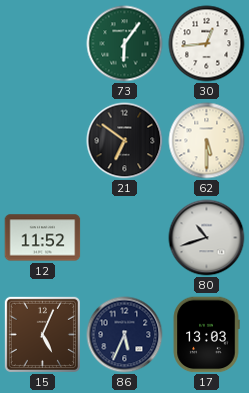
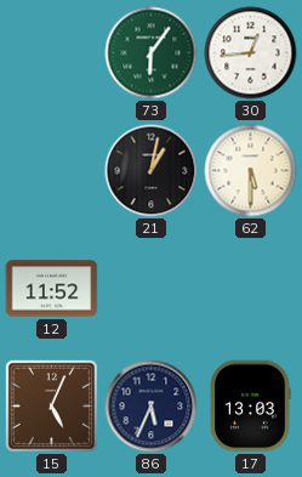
21: 6:51 -> 1:02 (152, 171)
80: 10:42 -> none (207, 238)
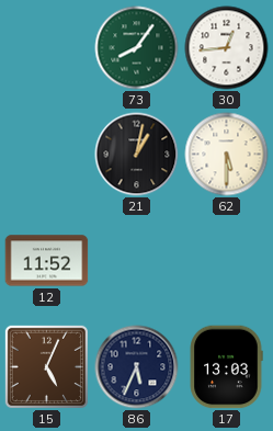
73: 6:06 -> 8:06 (137, 48)
